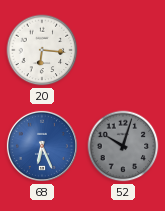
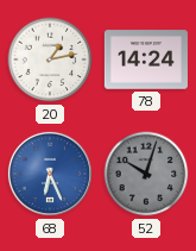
20: 6:16 -> 1:13 (50, 59)
78: none -> 14:24 (146, 59)
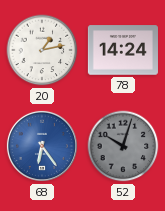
68: 6:26 -> 6:24 (42, 146)
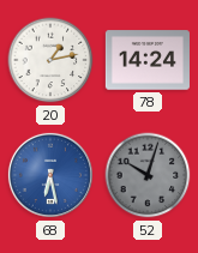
68: 6:24 -> 6:28 (50, 175)
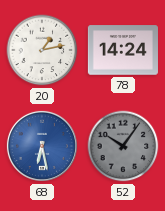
52: 10:03 -> 10:06 (123, 146)
